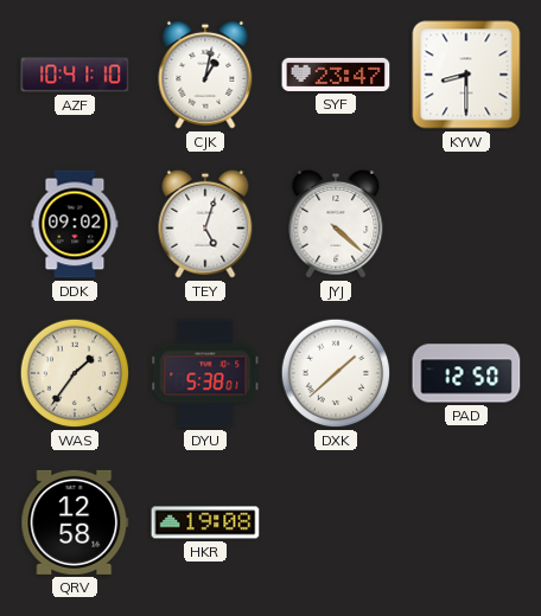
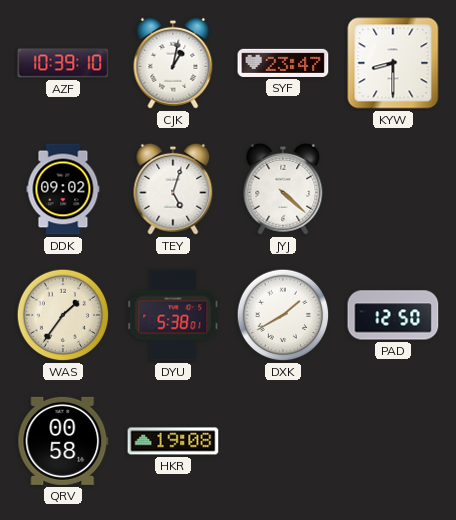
AZF: 10:41 -> 10:39 (63, 63)
DXK: 1:38 -> 1:40 (283, 315)
QRV: 12:58 -> 00:58 (63, 441)
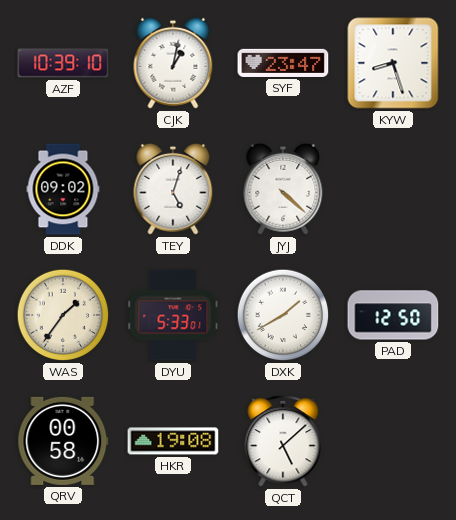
KYW: 8:30 -> 8:27 (393, 63)
DYU: 5:38 -> 5:33 (173, 315)
QCT: none -> 5:08 (283, 441)
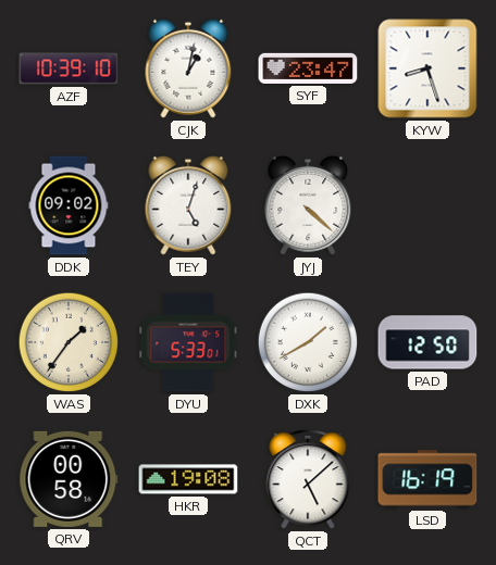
LSD: none -> 16:19 (427, 479)
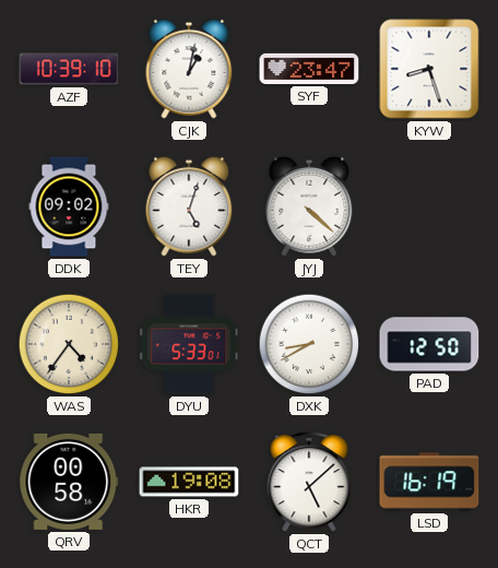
WAS: 1:36 -> 4:36 (69, 344)
DXK: 1:40 -> 8:40 (309, 344)
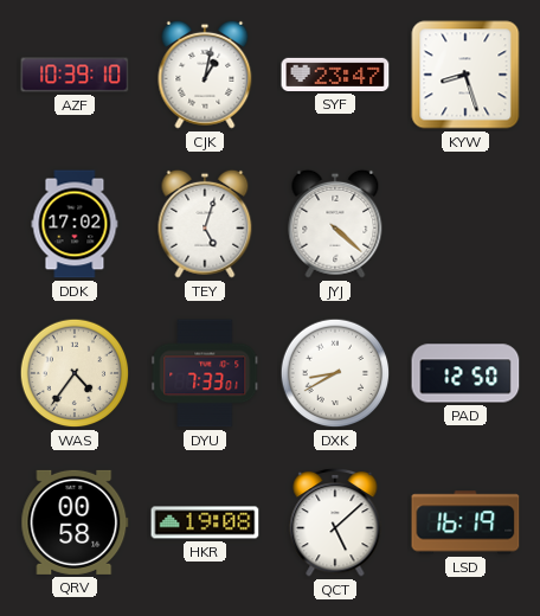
DDK: 09:02 -> 17:02 (75, 224)
DYU: 5:33 -> 7:33 (205, 373)
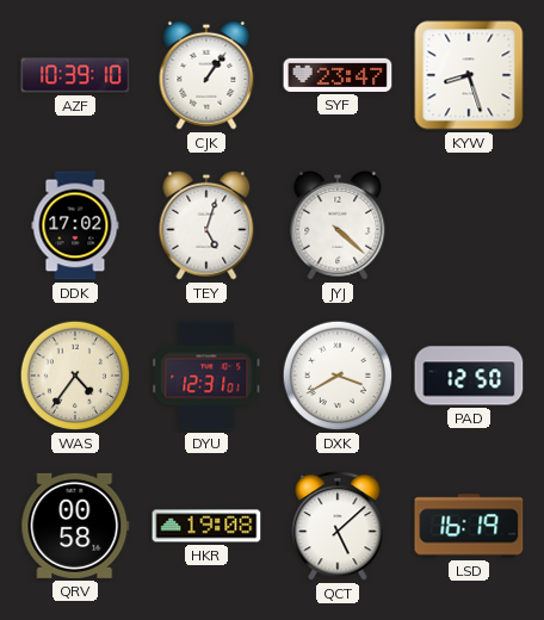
CJK: 1:02 -> 1:06 (206, 75)
DYU: 7:33 -> 12:31 (206, 376)
DXK: 8:40 -> 3:40 (338, 376)
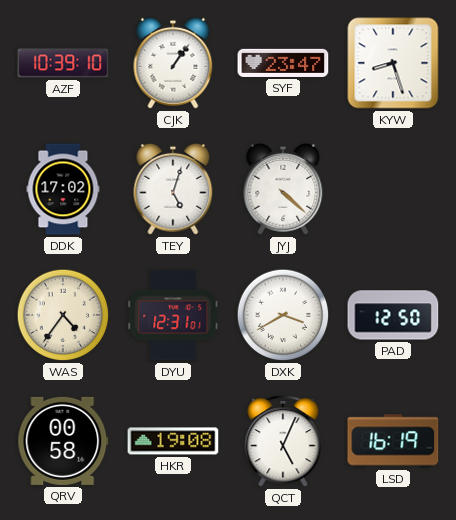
QCT: 5:08 -> 5:04 (283, 441)
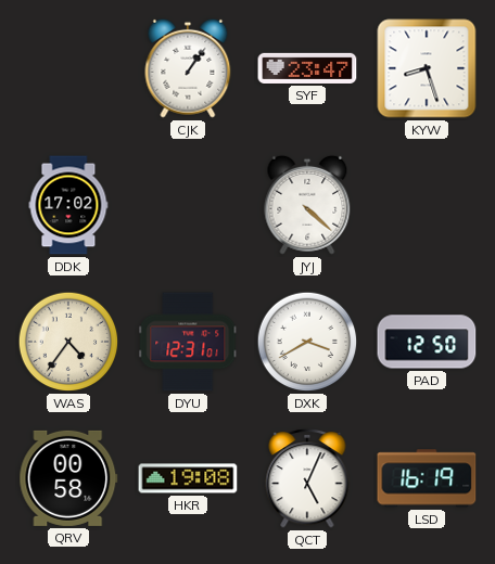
AZF: 10:39 -> none (63, 63)
TEY: 5:03 -> none (173, 189)
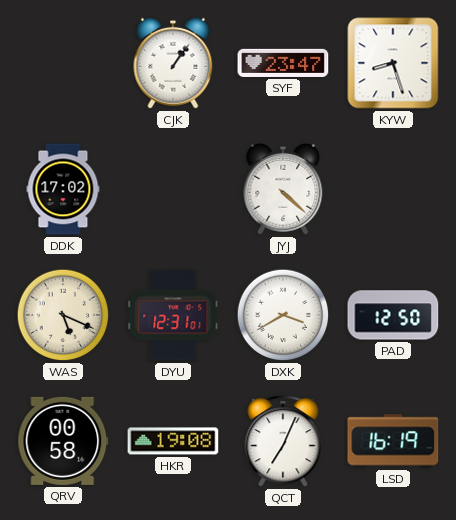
WAS: 4:36 -> 5:19 (63, 315)
QCT: 5:04 -> 7:04 (283, 441)
